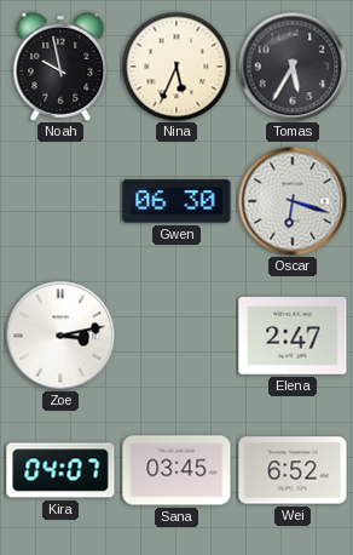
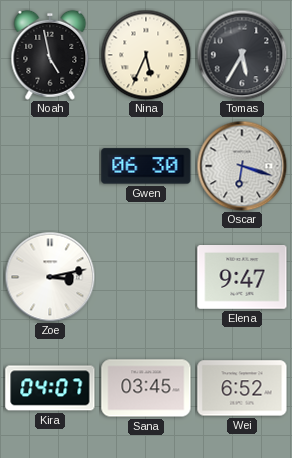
Noah: 9:58 -> 4:58 (50, 55)
Elena: 2:47 -> 9:47 (242, 277)
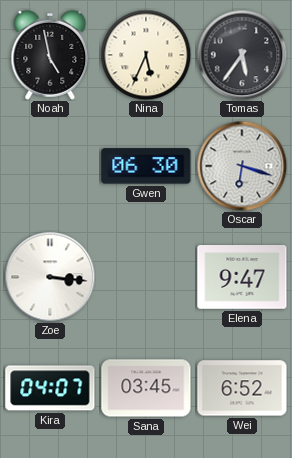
Tomas: 5:35 -> 5:36 (242, 55)
Zoe: 3:13 -> 3:16 (50, 277)
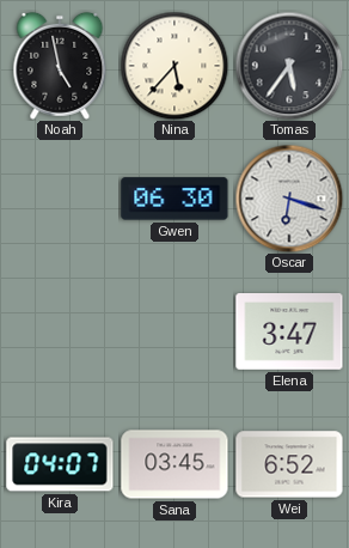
Nina: 5:34 -> 5:37 (174, 66)
Zoe: 3:16 -> none (50, 277)
Elena: 9:47 -> 3:47 (289, 331)
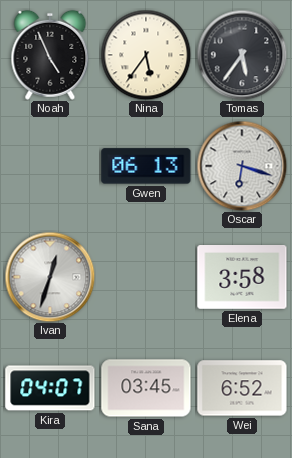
Noah: 4:58 -> 4:56 (50, 55)
Nina: 5:37 -> 5:36 (146, 55)
Gwen: 06:30 -> 06:13 (146, 166)
Ivan: none -> 12:33 (50, 277)
Elena: 3:47 -> 3:58 (242, 277)
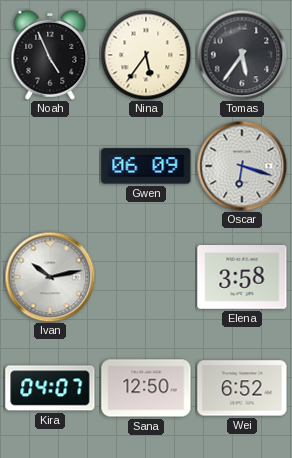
Gwen: 06:13 -> 06:09 (146, 166)
Ivan: 12:33 -> 10:13 (50, 277)
Sana: 03:45 -> 12:50 (146, 388)
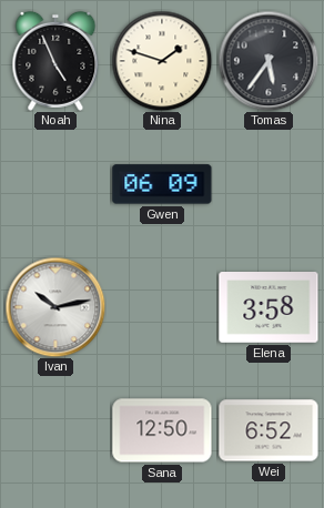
Nina: 5:36 -> 1:48 (162, 61)
Oscar: 6:18 -> none (242, 166)
Kira: 04:07 -> none (50, 388)
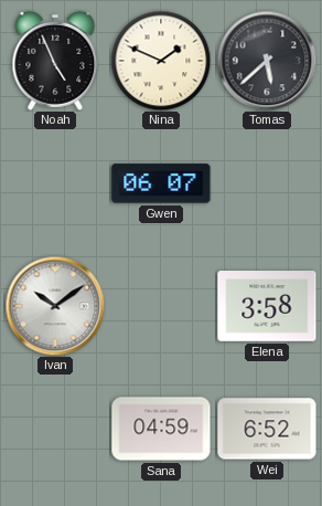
Nina: 1:48 -> 1:49 (161, 61)
Tomas: 5:36 -> 5:38 (267, 61)
Gwen: 06:09 -> 06:07 (161, 183)
Ivan: 10:13 -> 10:09 (55, 306)
Sana: 12:50 -> 04:59 (161, 429)
